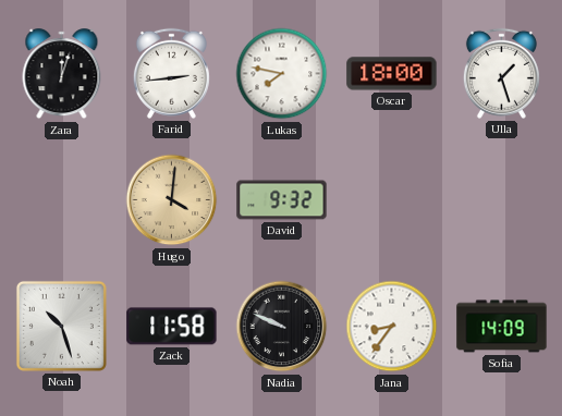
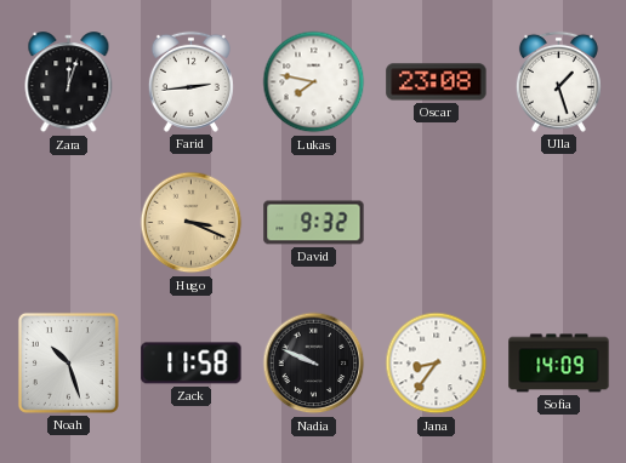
Oscar: 18:00 -> 23:08 (437, 82)
Hugo: 4:01 -> 3:19 (192, 223)
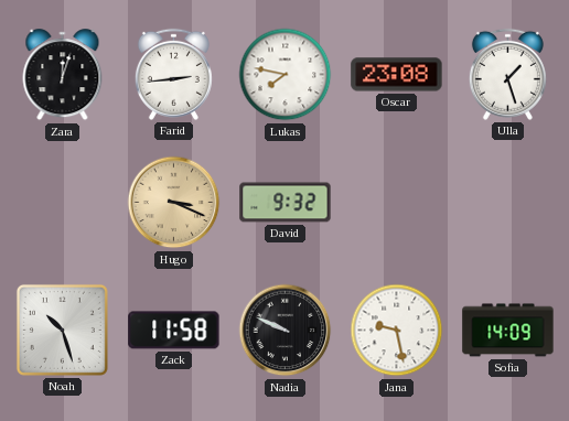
Jana: 8:36 -> 9:28 (397, 331)
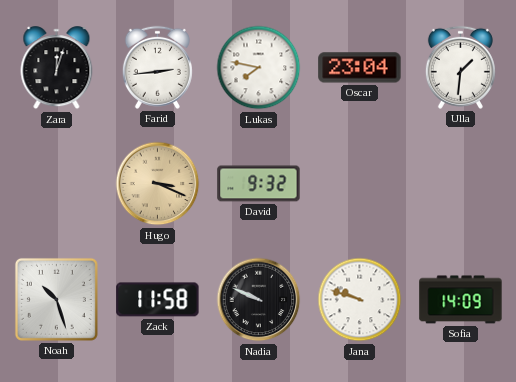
Oscar: 23:08 -> 23:04 (360, 68)
Ulla: 1:27 -> 1:31 (460, 67)
Jana: 9:28 -> 9:48 (360, 300)
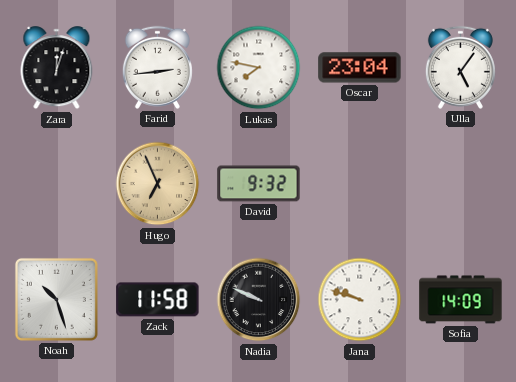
Ulla: 1:31 -> 5:06 (460, 67)
Hugo: 3:19 -> 6:56 (158, 184)
